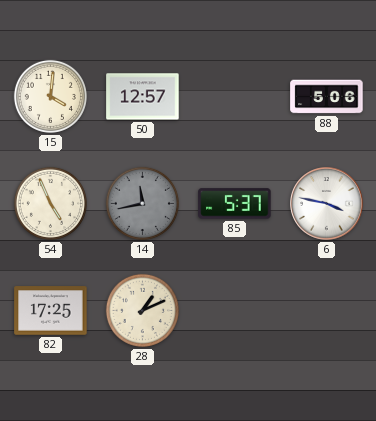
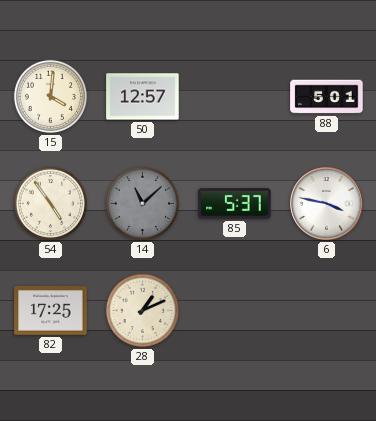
88: 5:06 -> 5:01 (327, 97)
54: 4:56 -> 4:54 (50, 203)
14: 11:43 -> 11:08 (142, 203)
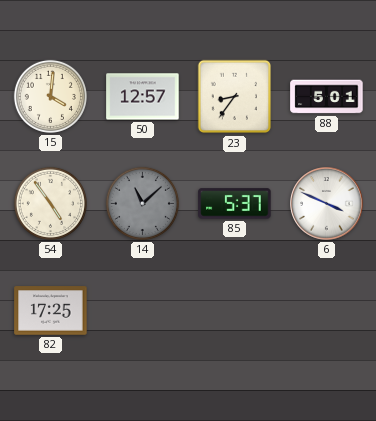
23: none -> 8:36 (235, 97)
6: 3:47 -> 3:49 (327, 204)
28: 1:11 -> none (142, 310)
